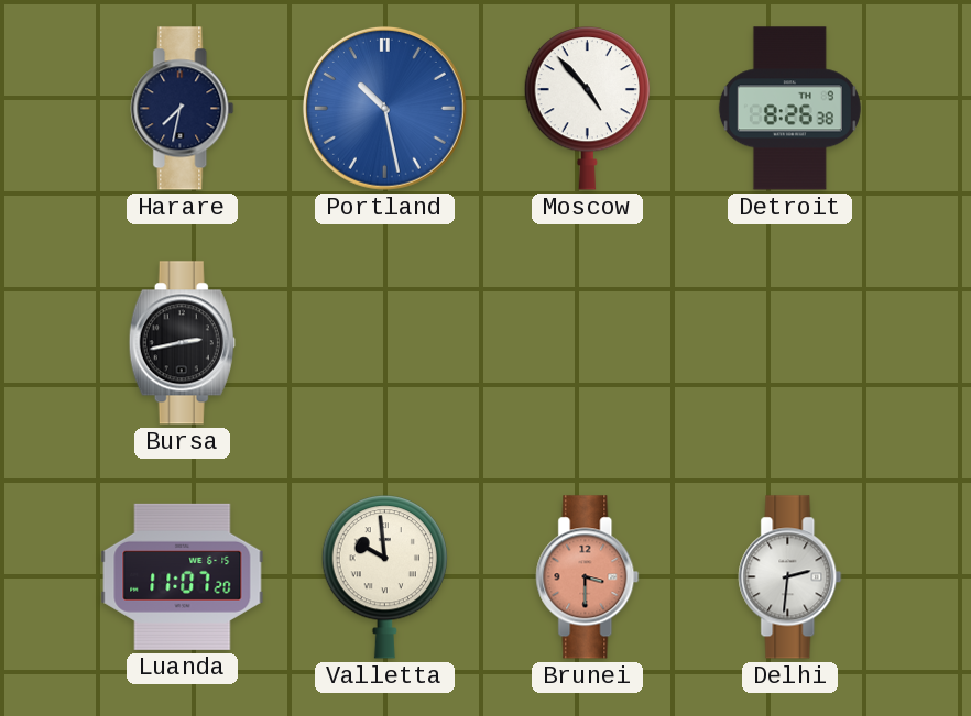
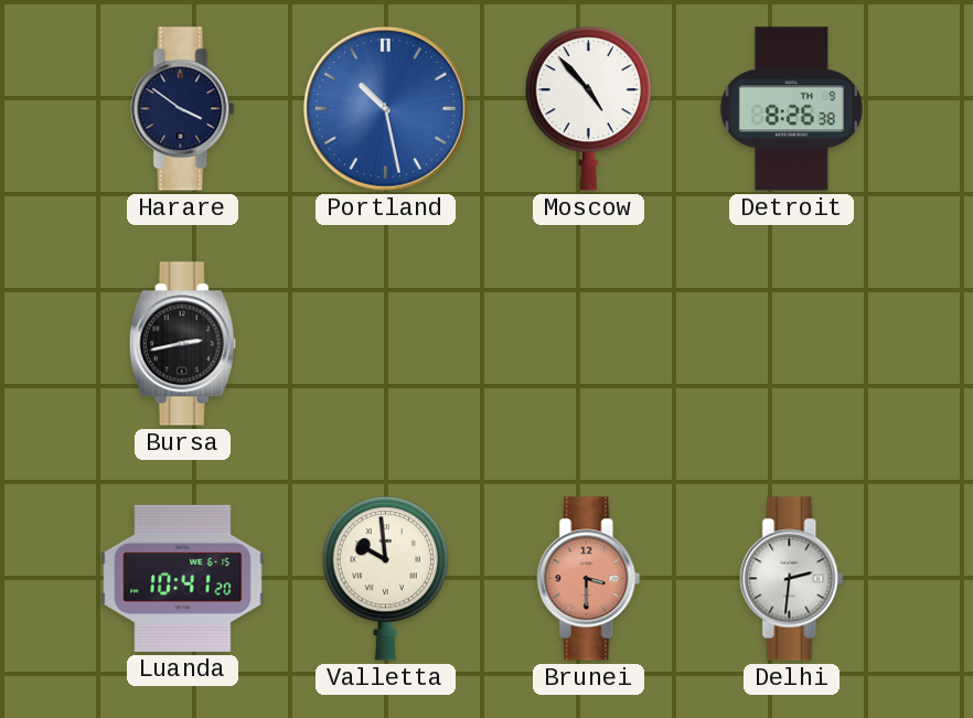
Harare: 7:32 -> 3:51 (183, 109)
Luanda: 11:07 -> 10:41 (183, 578)
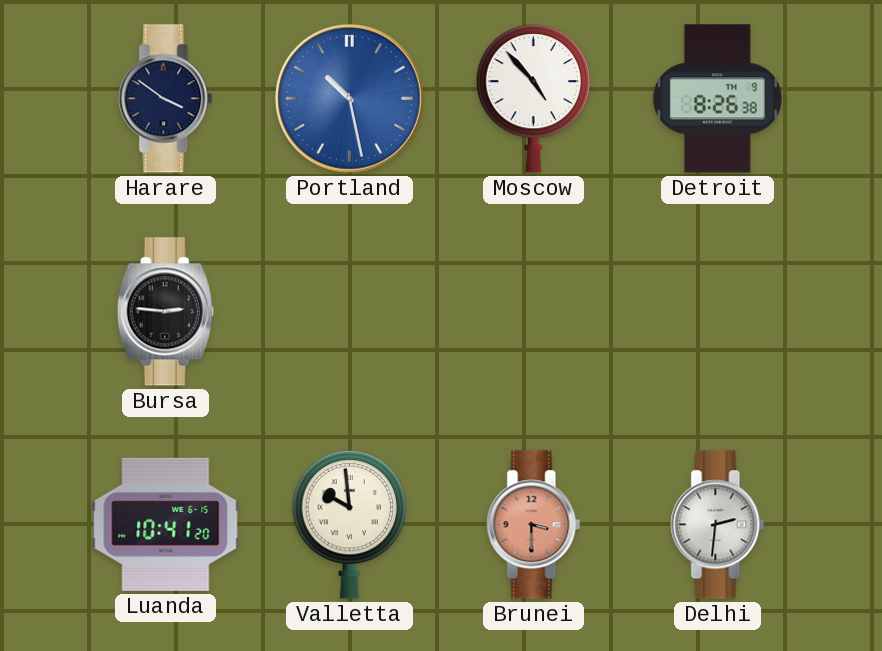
Bursa: 2:43 -> 2:46 (165, 312)
